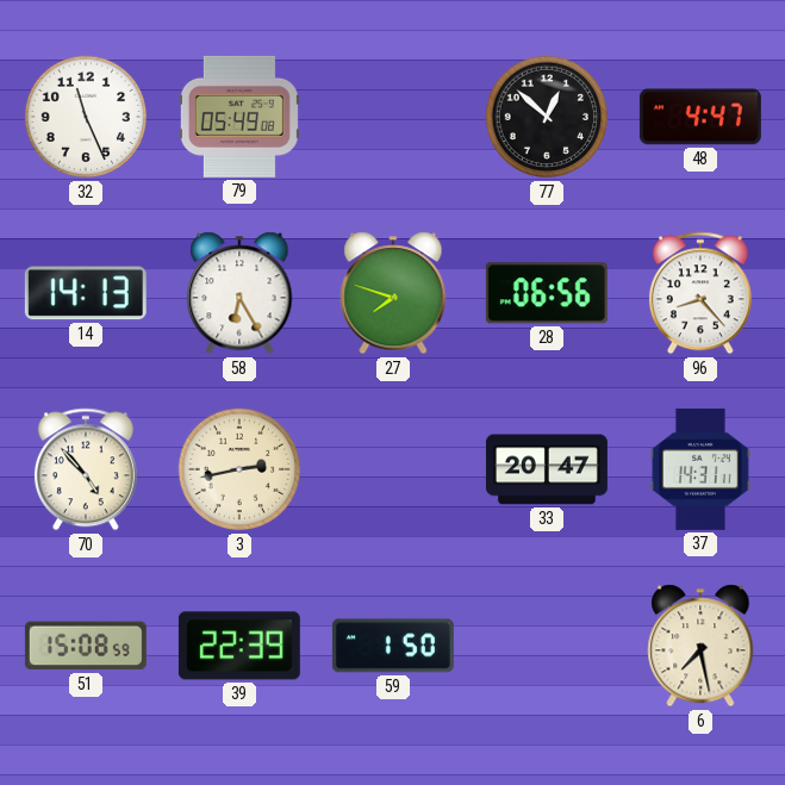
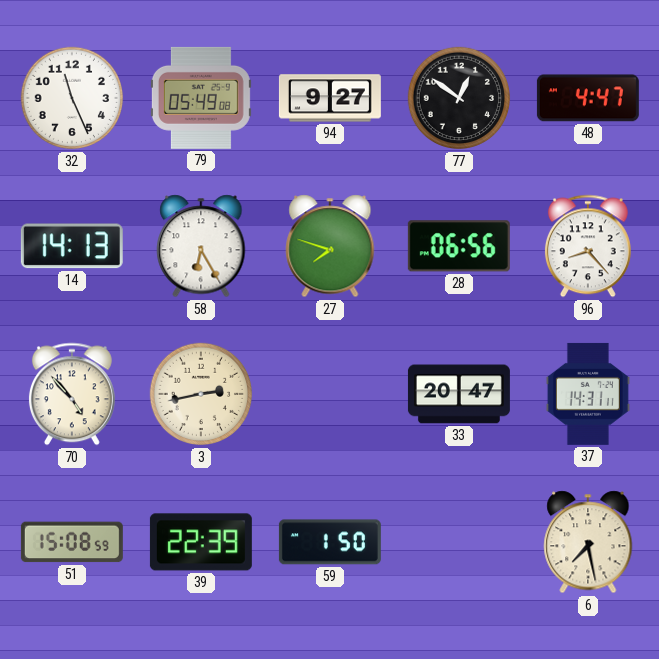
94: none -> 9:27 (330, 98)
77: 12:52 -> 12:51 (459, 98)
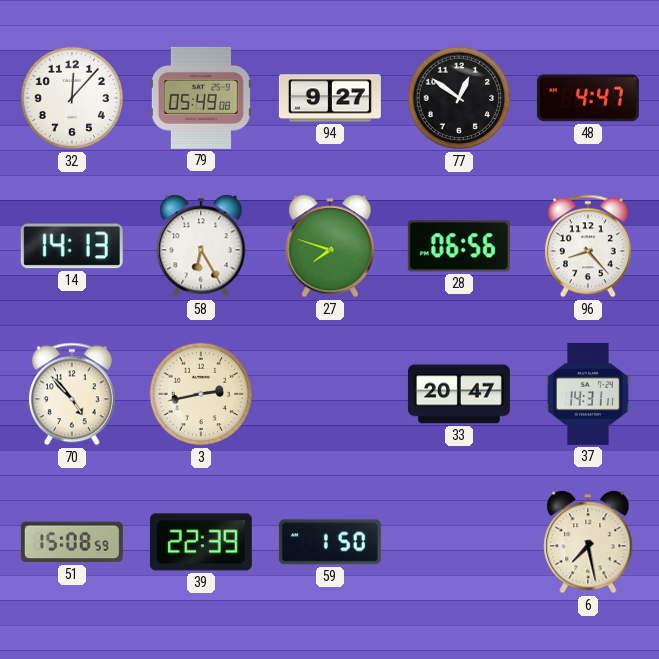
32: 11:26 -> 12:07 (72, 98)
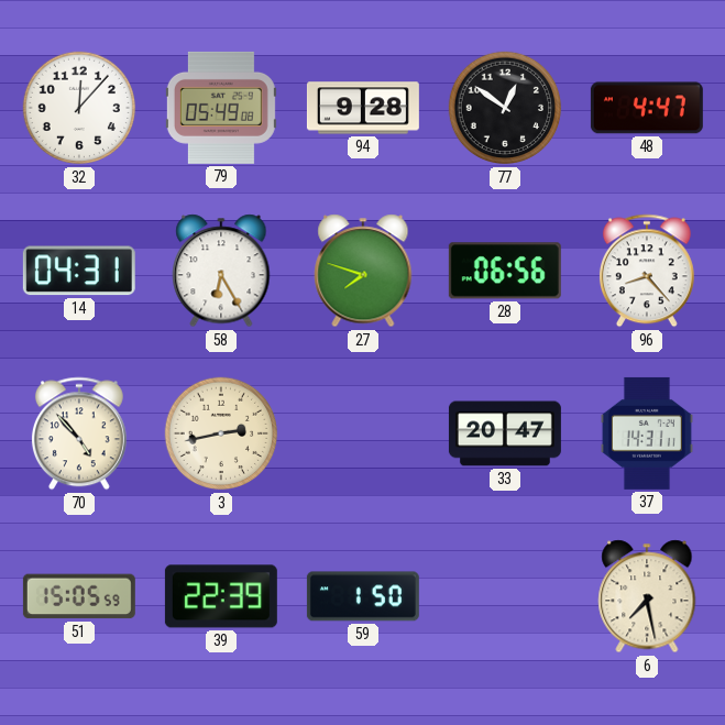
94: 9:27 -> 9:28 (363, 108)
14: 14:13 -> 04:31 (79, 271)
51: 15:08 -> 15:05 (79, 596)
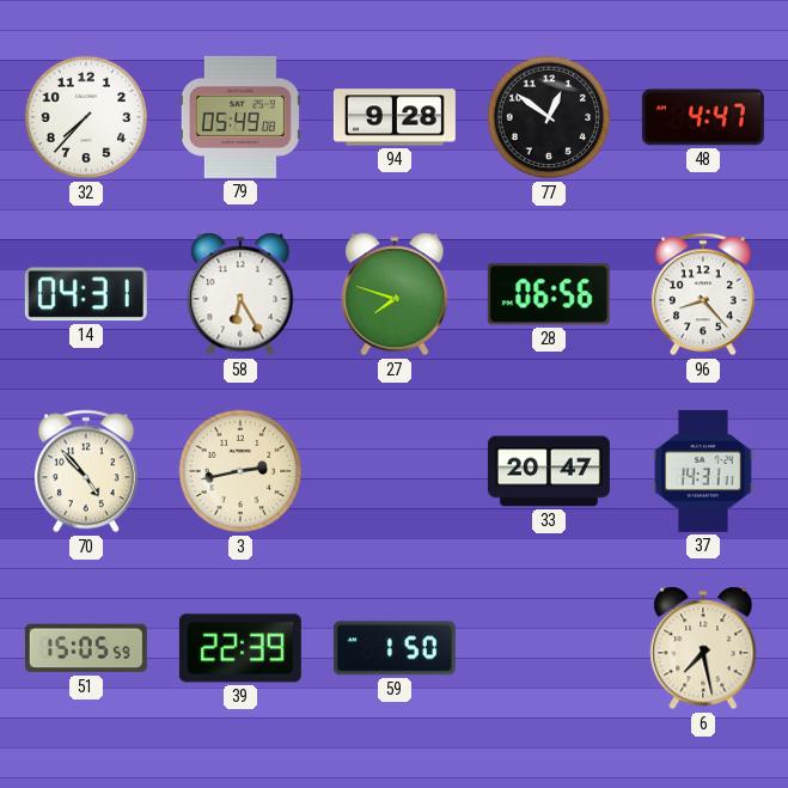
32: 12:07 -> 7:37 (86, 117)
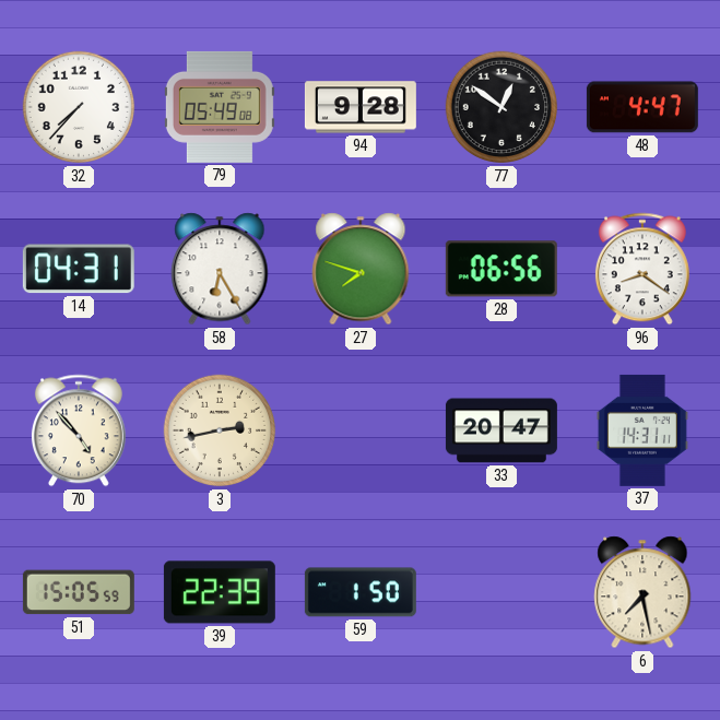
96: 8:23 -> 8:21 (642, 269)
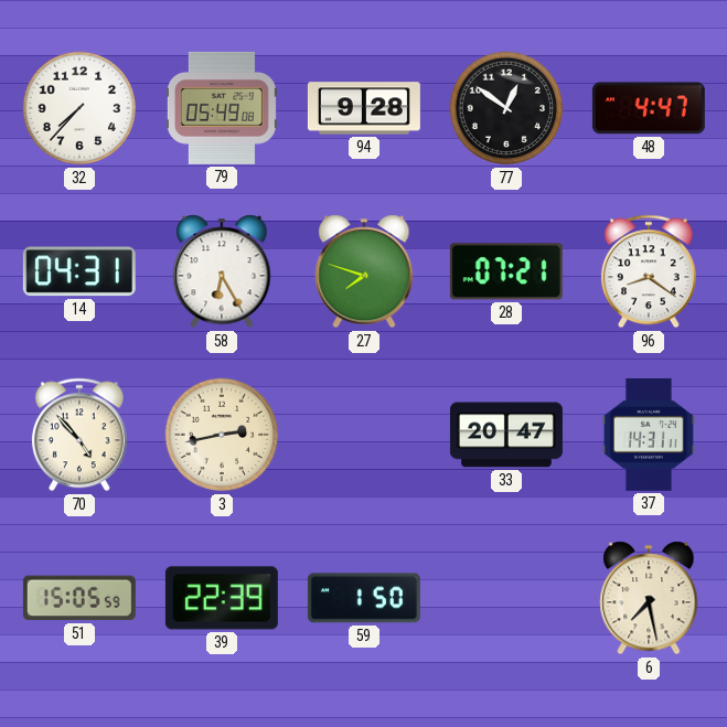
28: 06:56 -> 07:21 (506, 271)
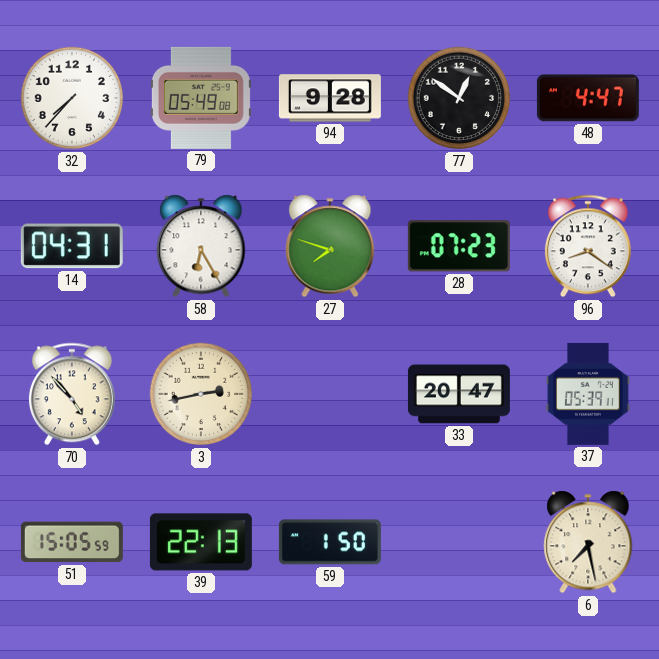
28: 07:21 -> 07:23 (459, 246)
37: 14:31 -> 05:39 (588, 394)
39: 22:39 -> 22:13 (201, 542)
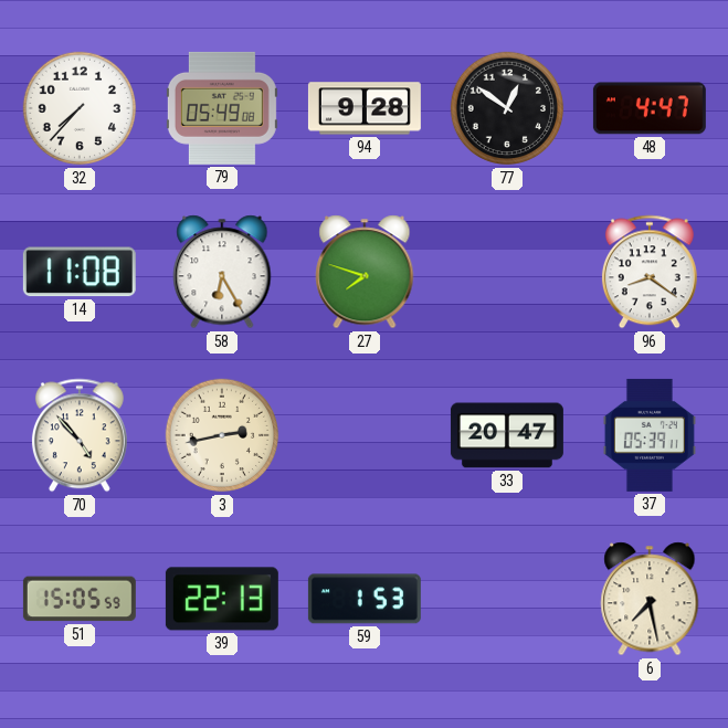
14: 04:31 -> 11:08 (80, 272)
28: 07:23 -> none (459, 246)
59: 1:50 -> 1:53 (365, 599)
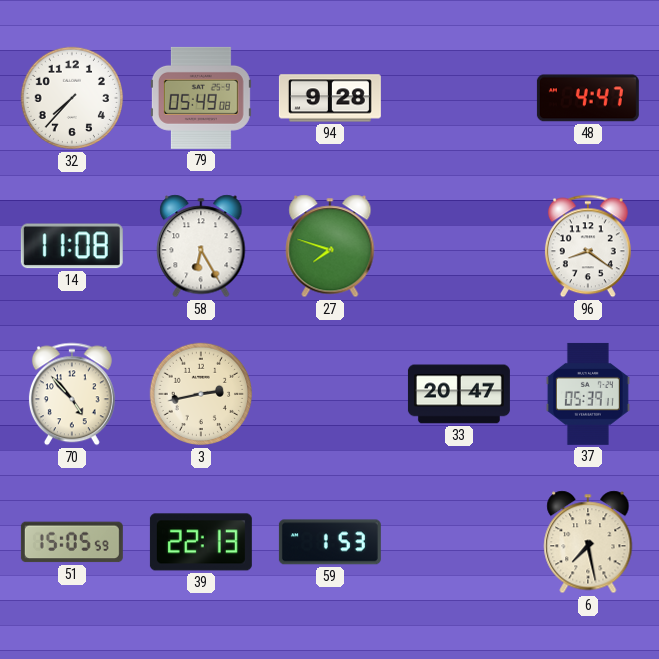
77: 12:51 -> none (507, 108)
